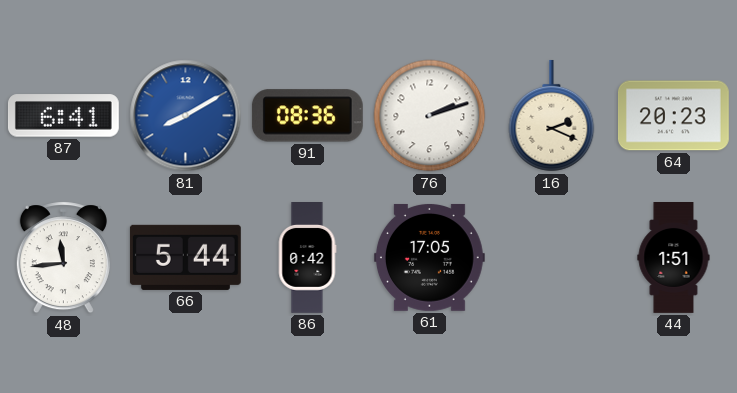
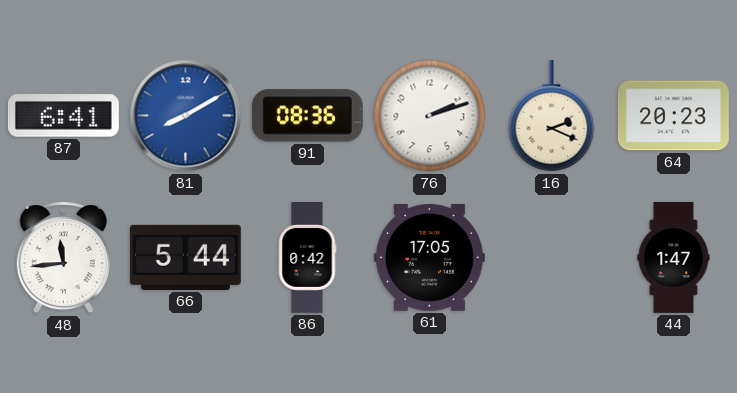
44: 1:51 -> 1:47 (674, 258)
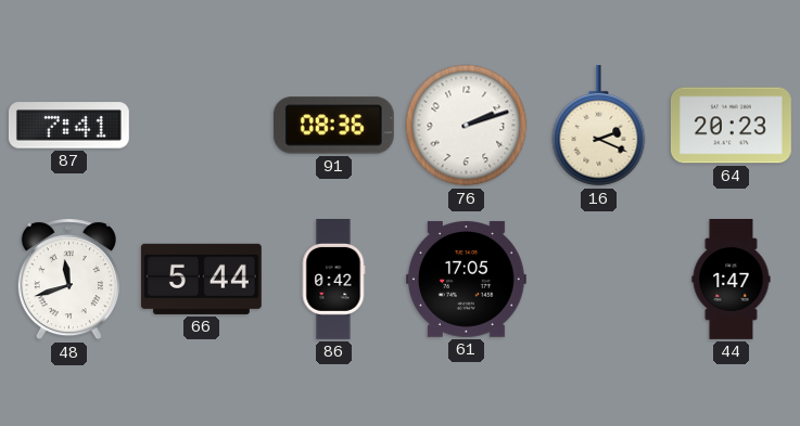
87: 6:41 -> 7:41 (68, 126)
81: 8:10 -> none (186, 116)
48: 11:44 -> 11:42 (68, 280)
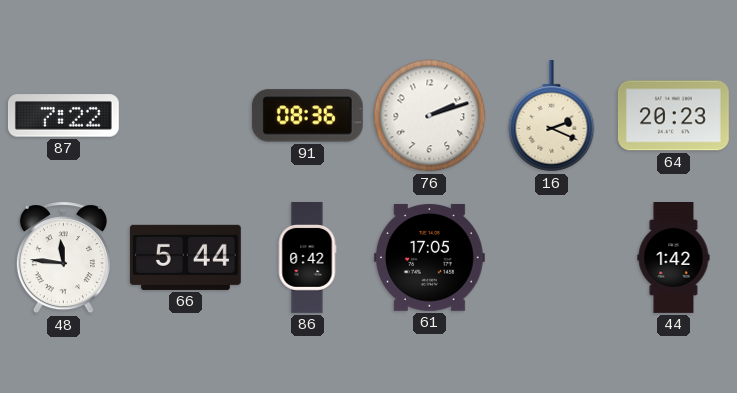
87: 7:41 -> 7:22 (63, 116)
48: 11:42 -> 11:46 (63, 258)
44: 1:47 -> 1:42 (674, 258)
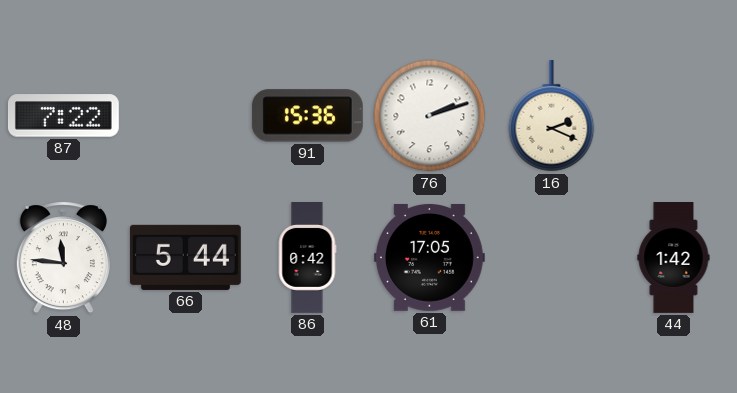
91: 08:36 -> 15:36 (307, 116)
64: 20:23 -> none (673, 116)
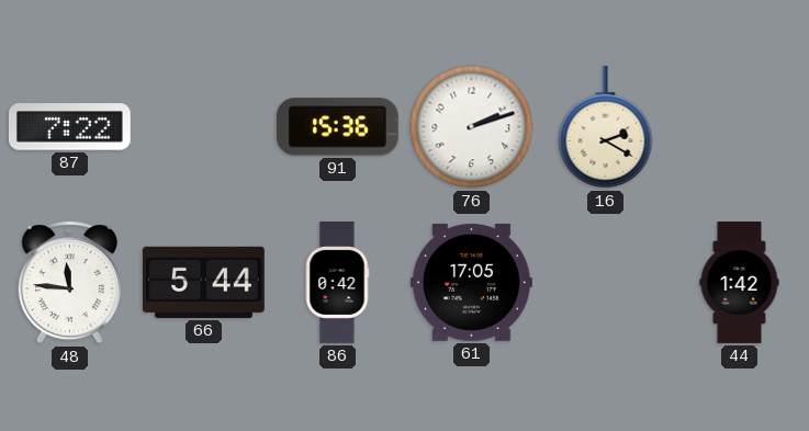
16: 2:19 -> 2:20 (606, 127)
